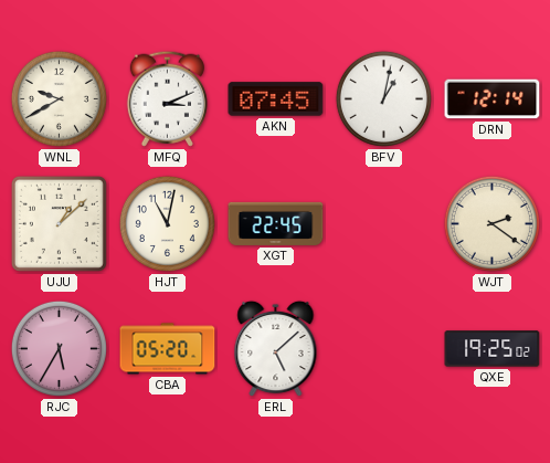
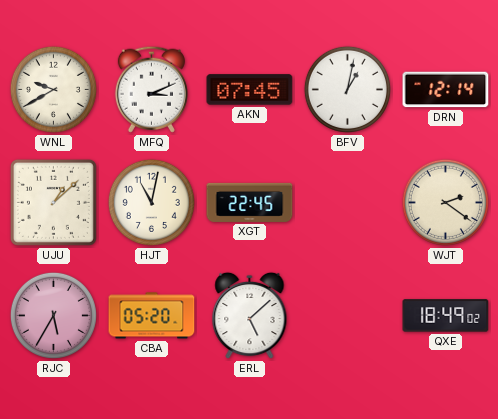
QXE: 19:25 -> 18:49 (446, 316)
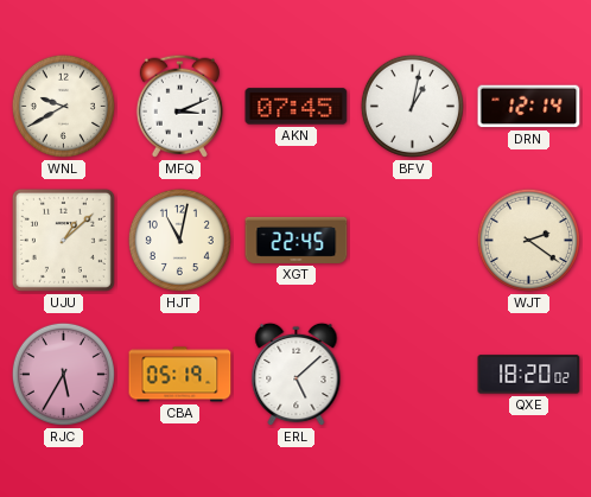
CBA: 05:20 -> 05:19 (180, 375)
QXE: 18:49 -> 18:20 (529, 375)
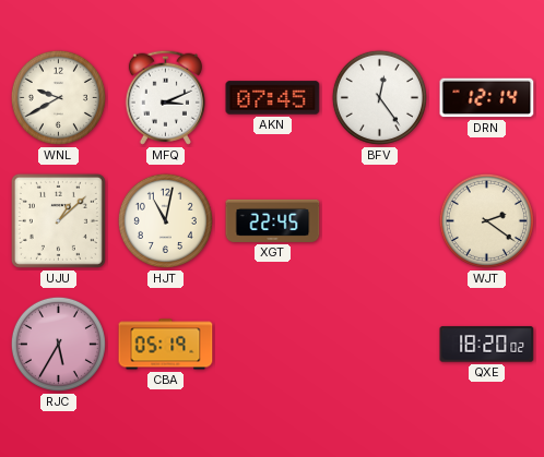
BFV: 1:02 -> 12:24 (379, 97)
ERL: 5:08 -> none (297, 375)
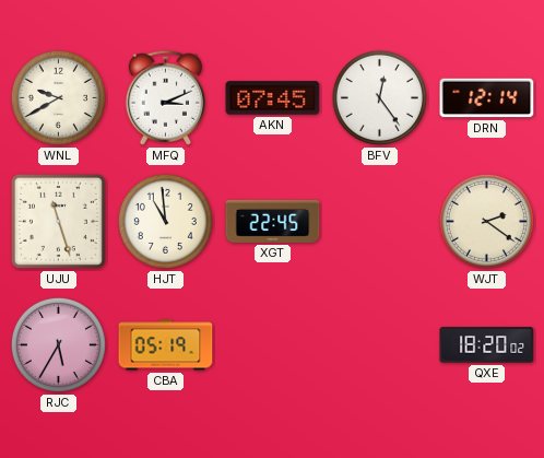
UJU: 1:08 -> 11:27 (58, 221)
HJT: 11:02 -> 10:59 (165, 221)
